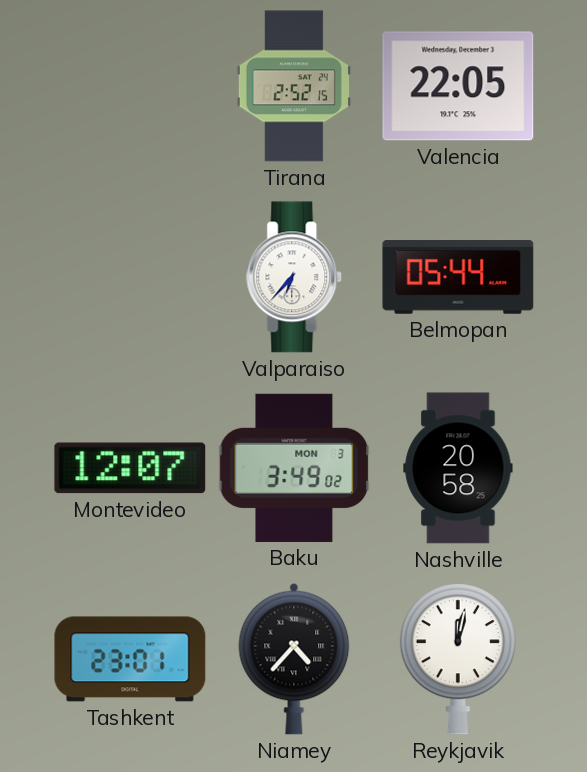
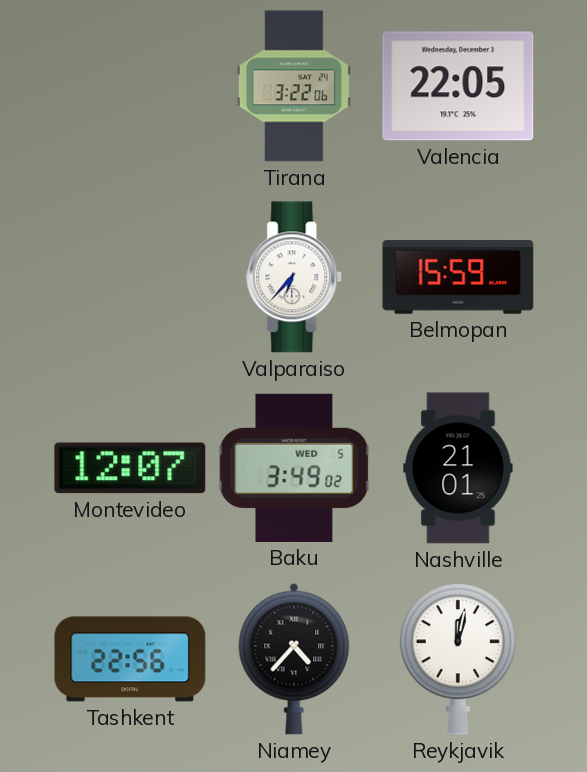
Tirana: 2:52 -> 3:22 (294, 86)
Belmopan: 05:44 -> 15:59 (458, 277)
Baku date: MON 3 -> WED 5 (294, 468)
Nashville: 20:58 -> 21:01 (458, 468)
Tashkent: 23:01 -> 22:56 (130, 659)
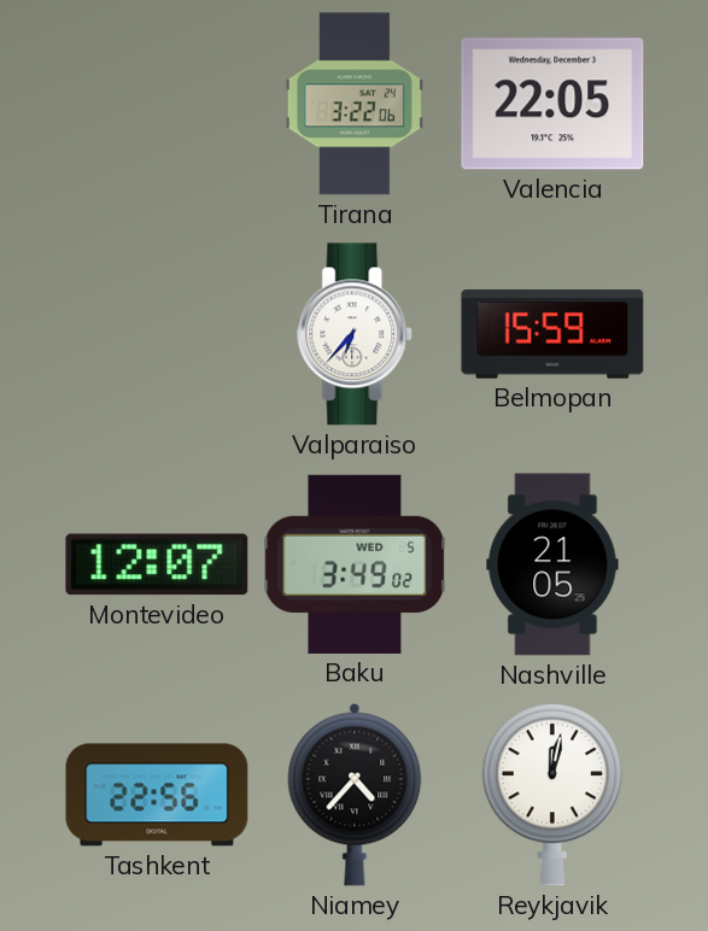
Nashville: 21:01 -> 21:05 (552, 564)
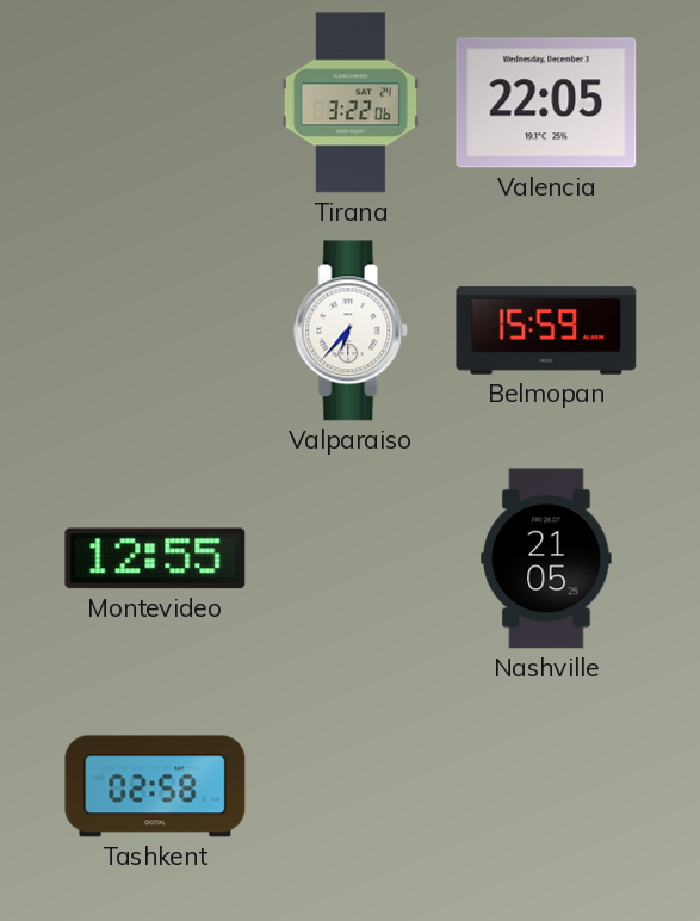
Montevideo: 12:07 -> 12:55 (155, 558)
Baku: 3:49 -> none (355, 564)
Tashkent: 22:56 -> 02:58 (155, 786)
Niamey: 4:37 -> none (355, 795)
Reykjavik: 12:02 -> none (552, 795)
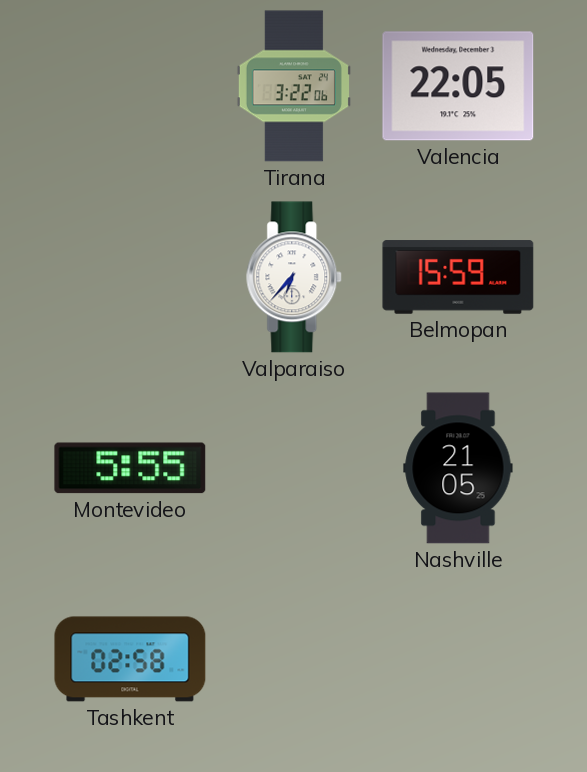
Montevideo: 12:55 -> 5:55 (130, 468)
